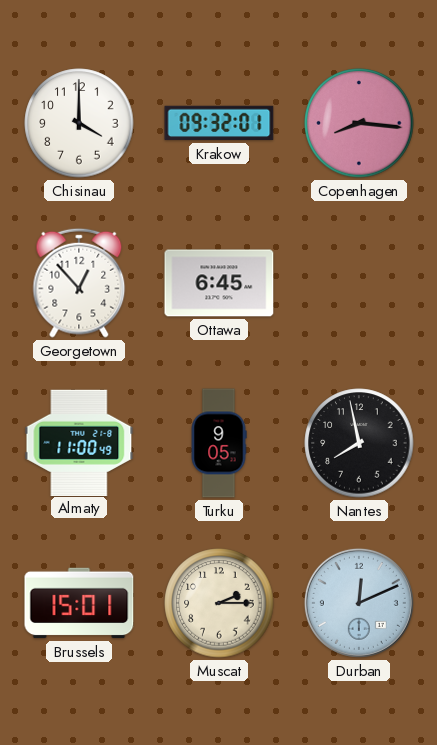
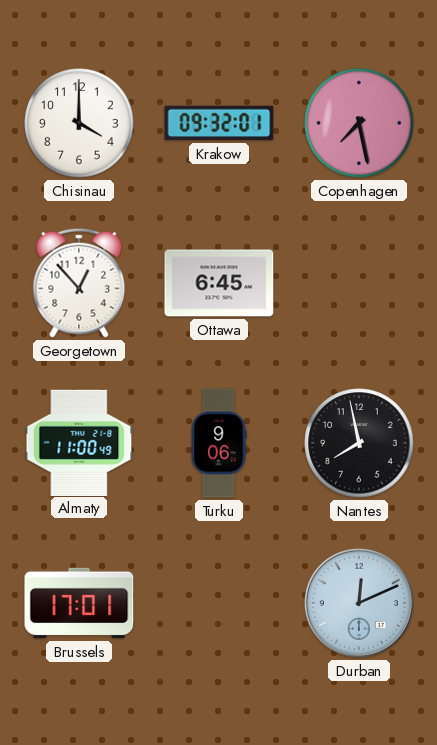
Copenhagen: 8:16 -> 7:28 (359, 123)
Turku: 9:05 -> 9:06 (219, 443)
Brussels: 15:01 -> 17:01 (79, 603)
Muscat: 2:15 -> none (219, 603)
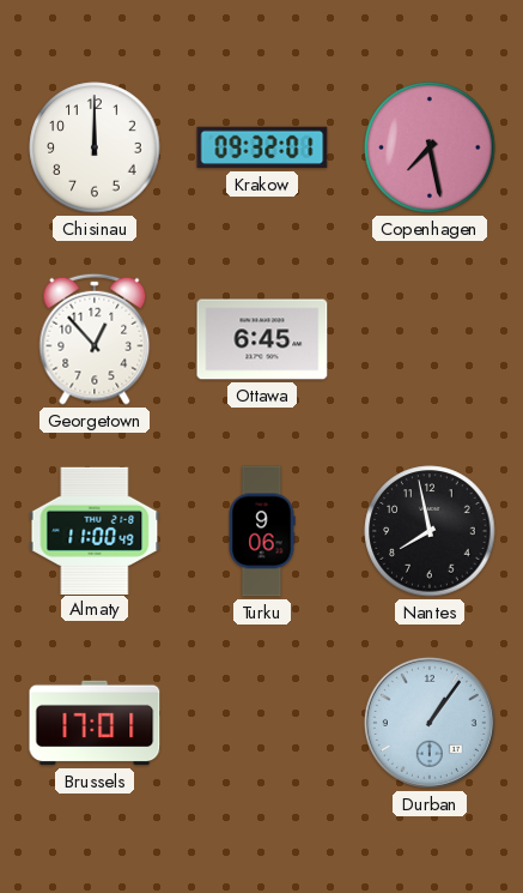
Chisinau: 4:00 -> 12:00 (95, 147)
Durban: 12:11 -> 1:06 (430, 723)
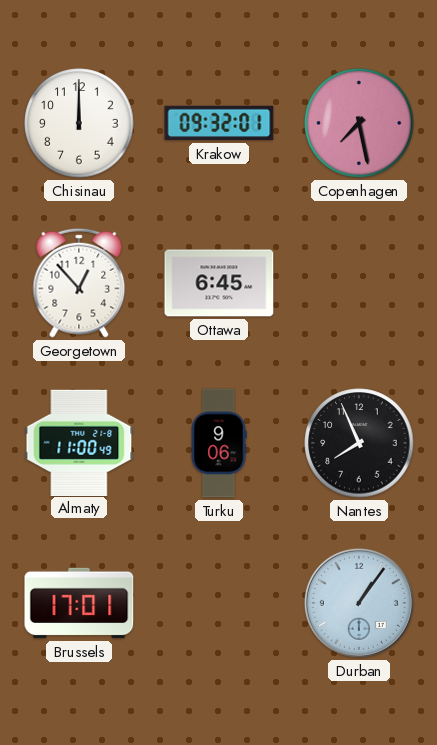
Nantes: 7:58 -> 7:56 (359, 443)
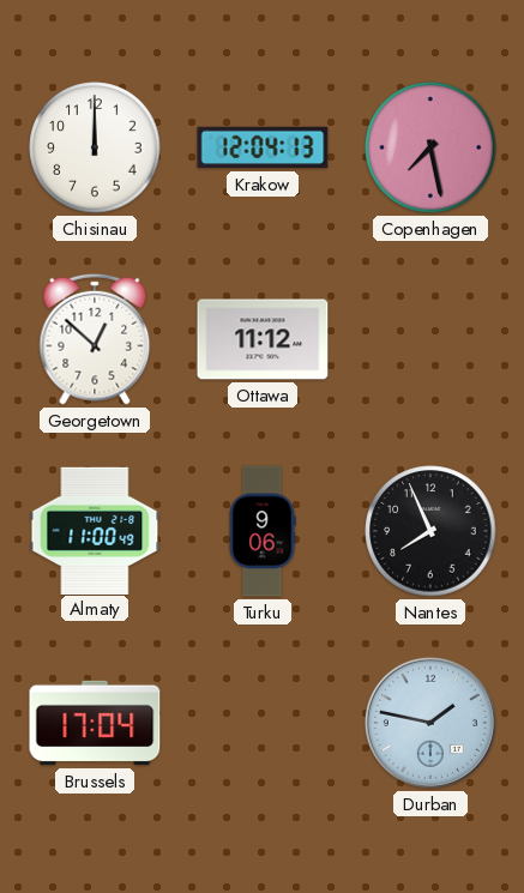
Krakow: 09:32 -> 12:04 (263, 147)
Georgetown: 12:53 -> 12:52 (95, 339)
Ottawa: 6:45 -> 11:12 (263, 339)
Brussels: 17:01 -> 17:04 (95, 723)
Durban: 1:06 -> 1:47 (430, 723)
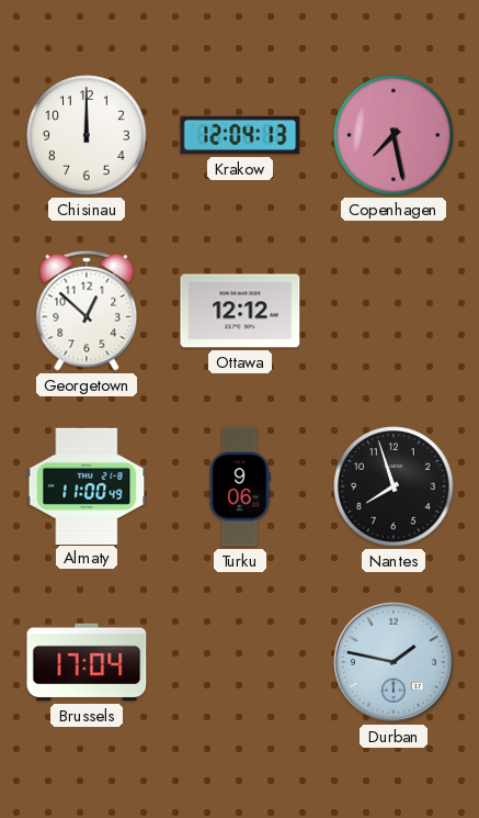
Ottawa: 11:12 -> 12:12 (240, 311)
Nantes: 7:56 -> 7:57 (394, 486)
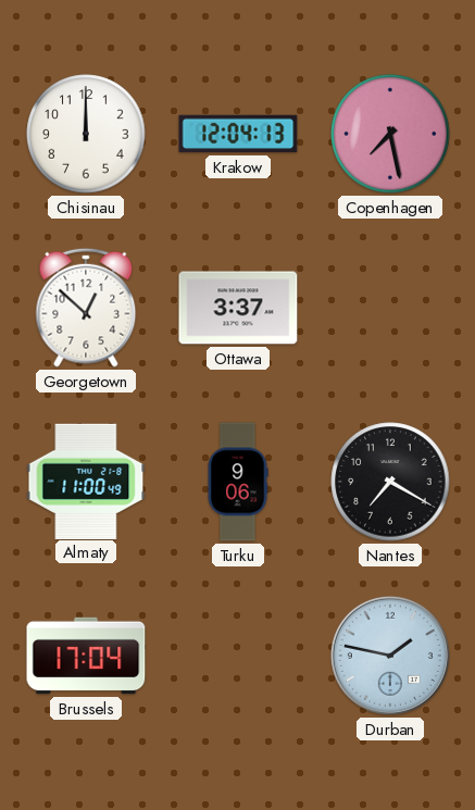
Ottawa: 12:12 -> 3:37 (238, 308)
Nantes: 7:57 -> 7:20 (390, 482)
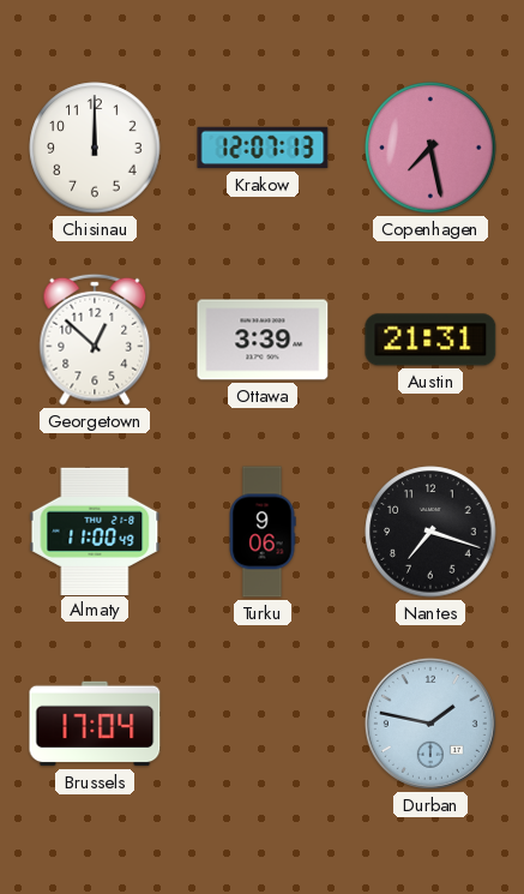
Krakow: 12:04 -> 12:07 (263, 148)
Ottawa: 3:37 -> 3:39 (263, 340)
Austin: none -> 21:31 (430, 340)
Nantes: 7:20 -> 7:18 (430, 532)
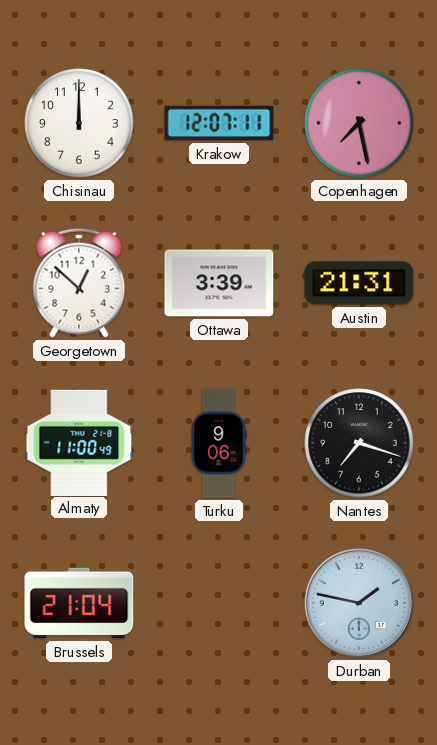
Krakow: 12:07:13 -> 12:07:11 (219, 123)
Brussels: 17:04 -> 21:04 (79, 603)
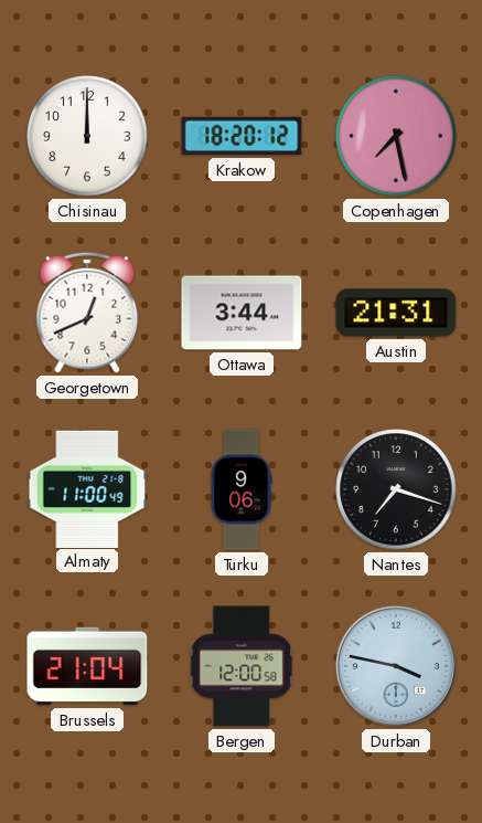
Krakow: 12:07 -> 18:20 (242, 136)
Georgetown: 12:52 -> 12:41 (87, 313)
Ottawa: 3:39 -> 3:44 (242, 313)
Bergen: none -> 12:00 (242, 666)
Durban: 1:47 -> 3:47 (396, 666)
